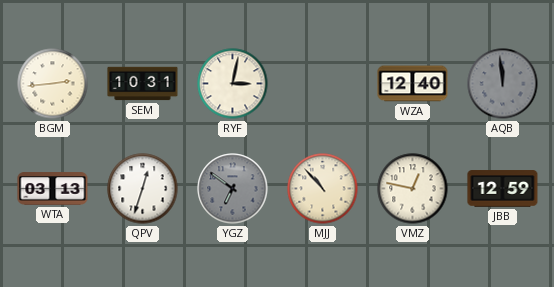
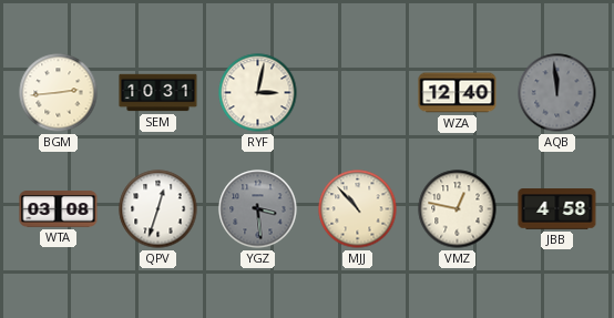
WTA: 03:13 -> 03:08 (59, 209)
YGZ: 6:51 -> 3:29 (258, 209)
JBB: 12:59 -> 4:58 (557, 209)
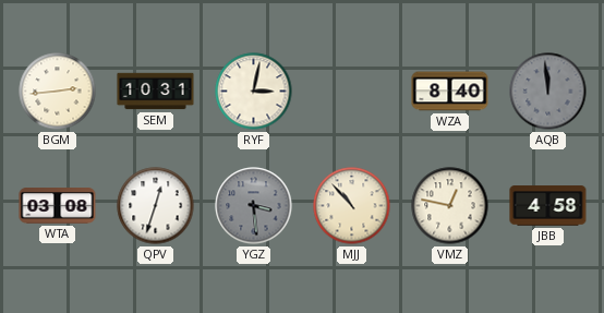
WZA: 12:40 -> 8:40 (450, 92)
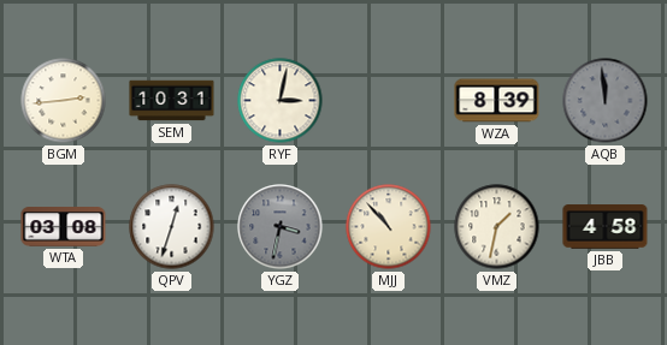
WZA: 8:40 -> 8:39 (497, 101)
YGZ: 3:29 -> 3:32 (281, 227)
VMZ: 12:47 -> 1:32 (497, 227)
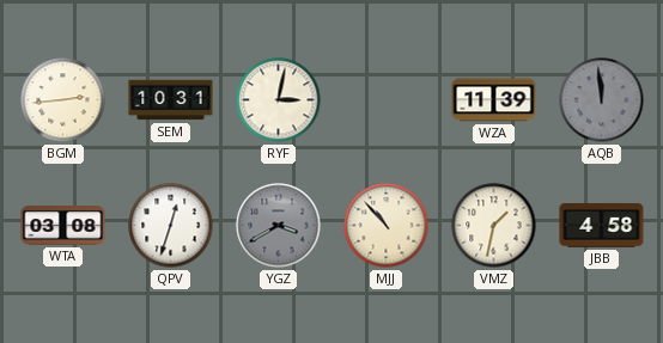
WZA: 8:39 -> 11:39 (494, 100)
YGZ: 3:32 -> 3:40 (279, 226)
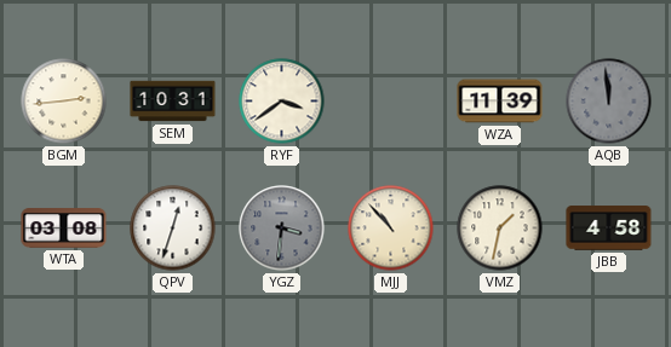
RYF: 3:02 -> 3:39 (282, 102)
YGZ: 3:40 -> 3:31 (282, 229)
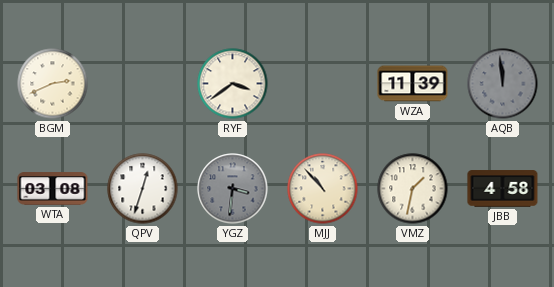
BGM: 2:44 -> 2:41 (53, 84)
SEM: 10:31 -> none (173, 102)
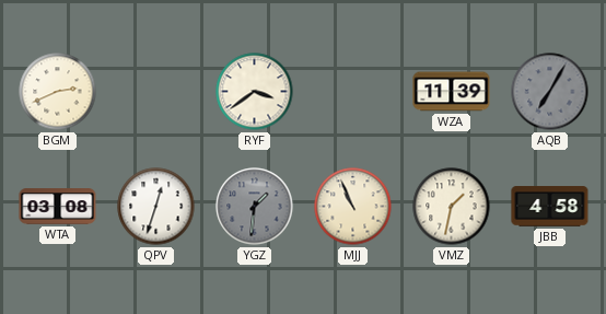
AQB: 11:59 -> 7:05 (550, 92)
YGZ: 3:31 -> 1:31 (255, 207)
MJJ: 10:53 -> 10:56 (353, 207)
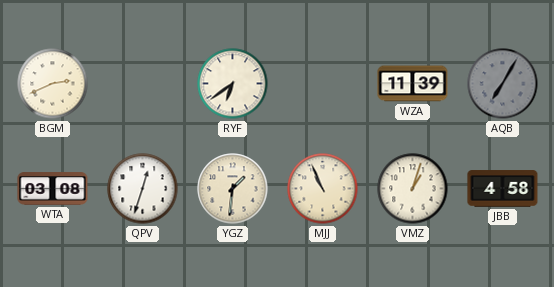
RYF: 3:39 -> 6:39 (233, 84)
YGZ dial: grey -> cream (233, 189)
VMZ: 1:32 -> 1:03 (413, 189)
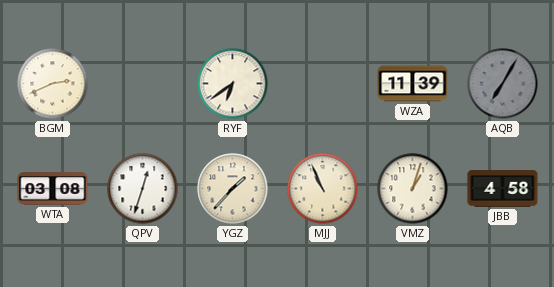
YGZ: 1:31 -> 1:37 (233, 189)
